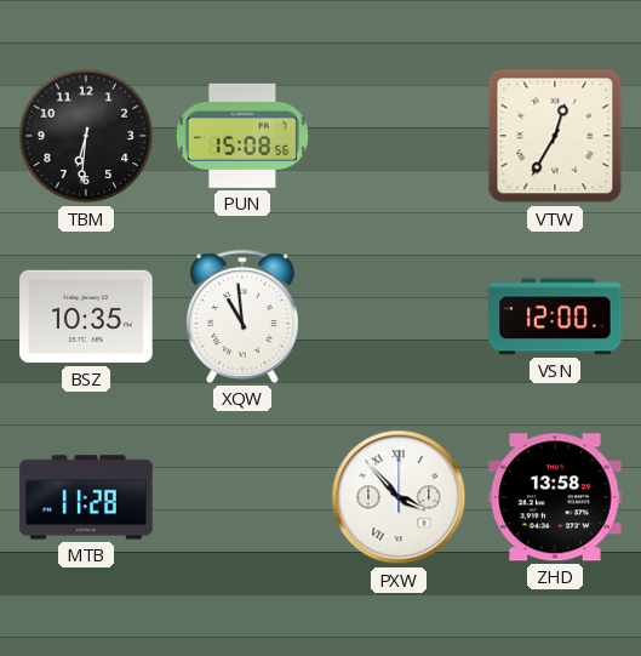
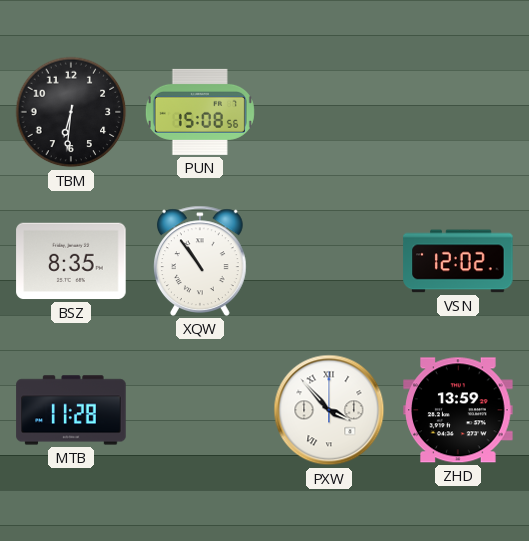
VTW: 12:35 -> none (555, 136)
BSZ: 10:35 -> 8:35 (71, 261)
XQW: 10:59 -> 10:54 (201, 261)
VSN: 12:00 -> 12:02 (458, 261)
ZHD: 13:58 -> 13:59 (458, 410)
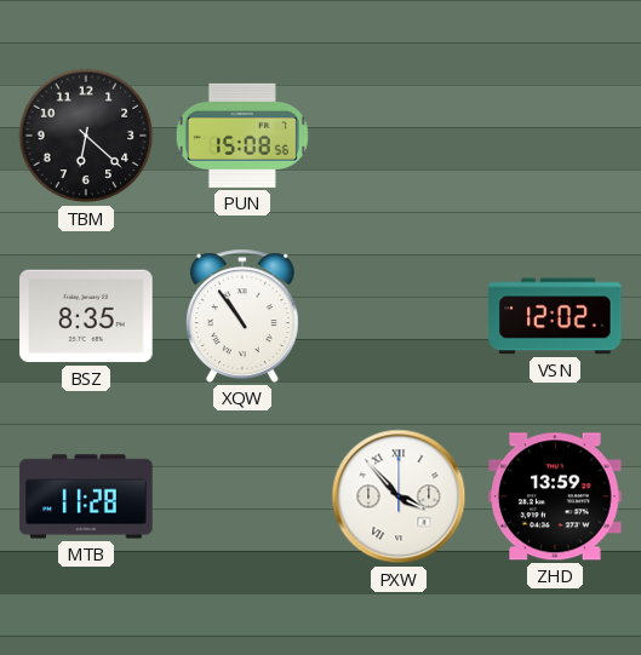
TBM: 6:31 -> 6:22 (86, 136)
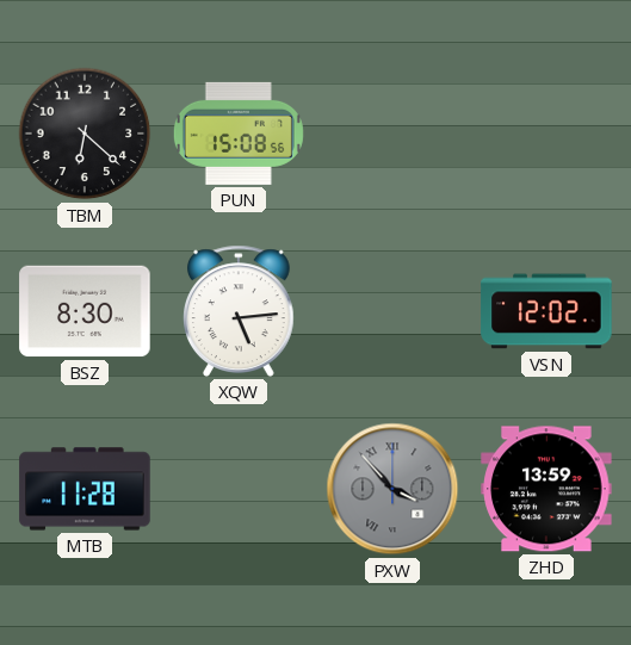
BSZ: 8:35 -> 8:30 (85, 311)
XQW: 10:54 -> 5:14 (240, 311)
PXW dial: white -> grey (392, 489)
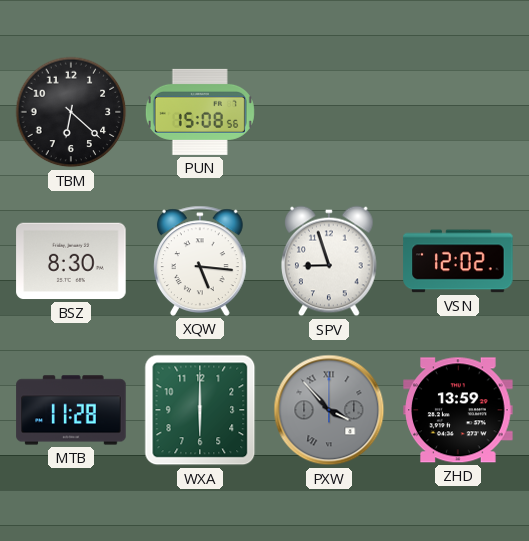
XQW: 5:14 -> 5:16 (201, 261)
SPV: none -> 8:57 (330, 261)
WXA: none -> 6:00 (200, 410)
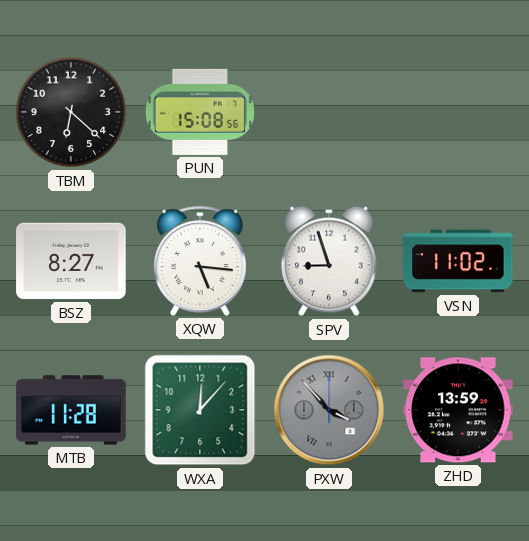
BSZ: 8:30 -> 8:27 (71, 261)
VSN: 12:02 -> 11:02 (458, 261)
WXA: 6:00 -> 12:07 (200, 410)
